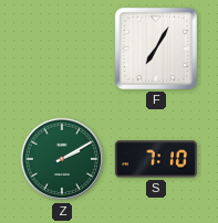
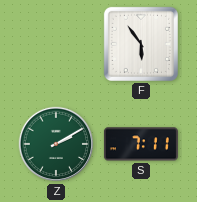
F: 7:05 -> 5:54 (141, 44)
S: 7:10 -> 7:11 (141, 144)
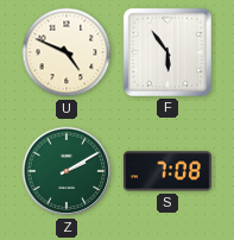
U: none -> 4:49 (67, 52)
S: 7:11 -> 7:08 (167, 171)
